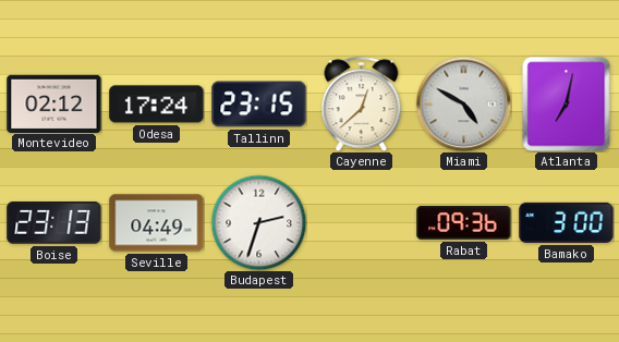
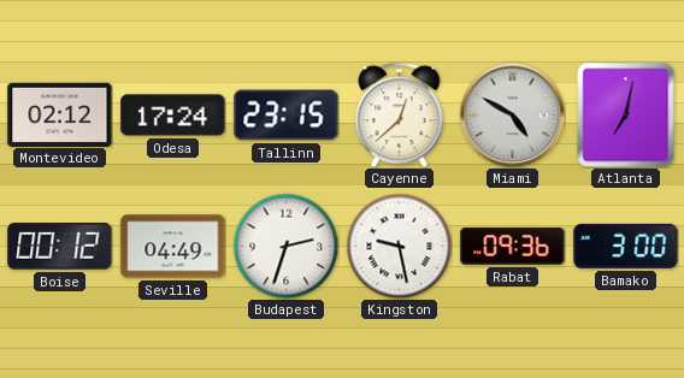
Boise: 23:13 -> 00:12 (60, 247)
Kingston: none -> 9:28 (399, 246)
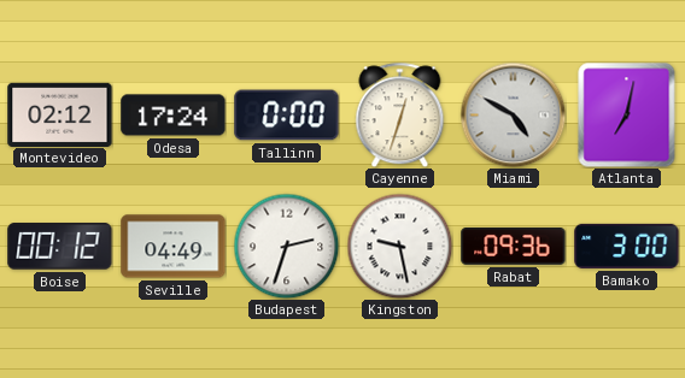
Tallinn: 23:15 -> 0:00 (287, 116)
Cayenne: 12:38 -> 12:33 (400, 114)
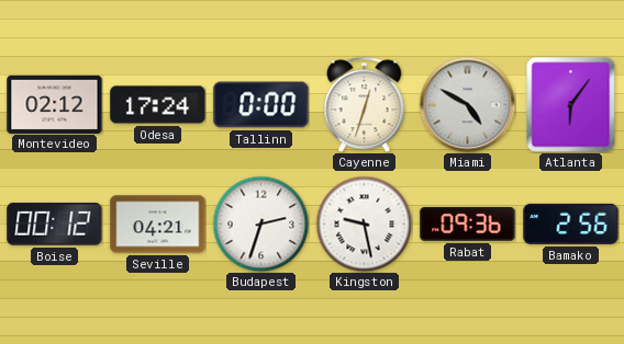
Atlanta: 7:02 -> 6:06 (571, 104)
Seville: 04:49 -> 04:21 (158, 225)
Bamako: 3:00 -> 2:56 (571, 223)
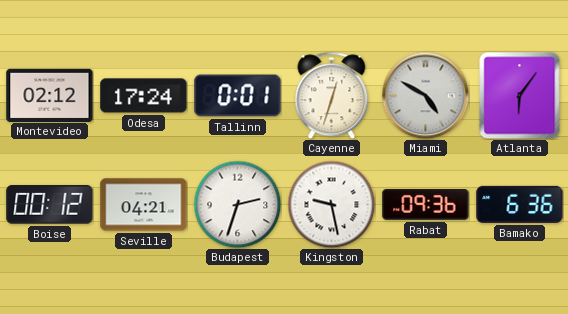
Tallinn: 0:00 -> 0:01 (238, 96)
Bamako: 2:56 -> 6:36 (520, 204)
